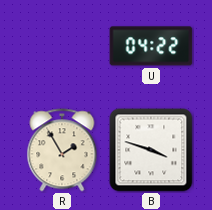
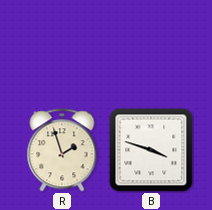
U: 04:22 -> none (151, 46)
R: 1:55 -> 1:57 (62, 150)
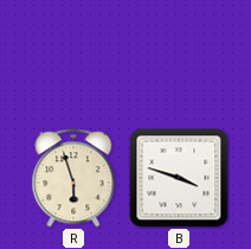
R: 1:57 -> 5:57 (73, 178)
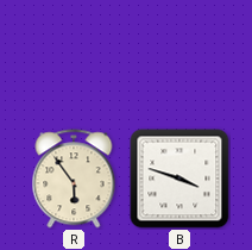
R: 5:57 -> 5:54 (74, 179)
